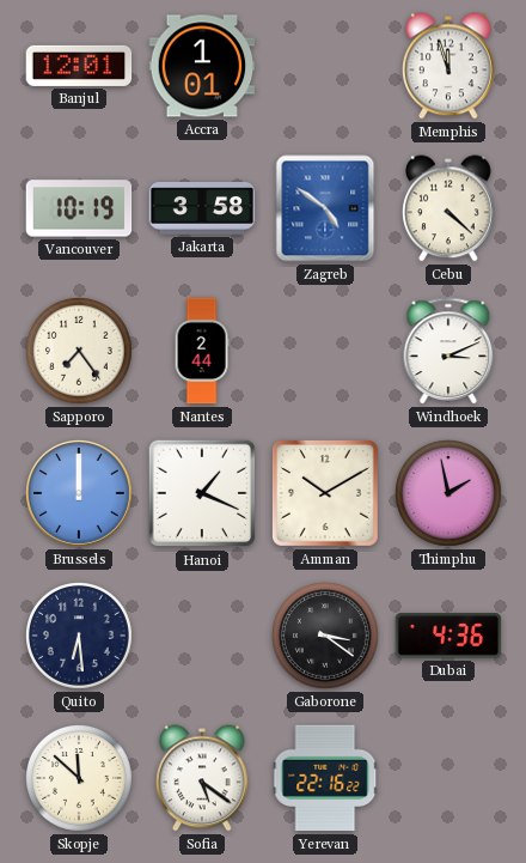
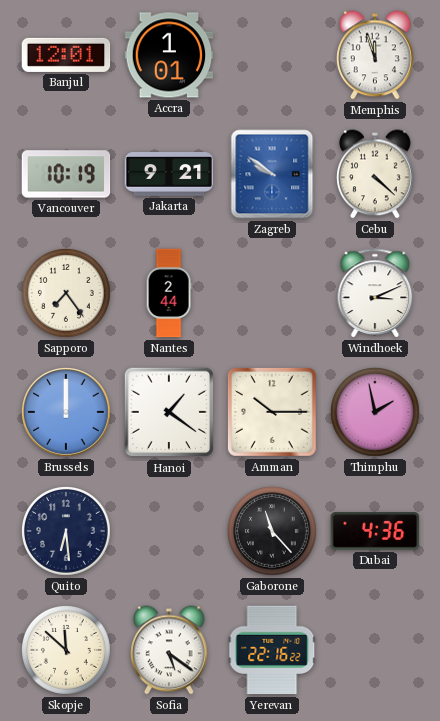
Jakarta: 3:58 -> 9:21 (169, 175)
Zagreb: 4:51 -> 9:51 (272, 174)
Hanoi: 1:19 -> 1:21 (169, 412)
Amman: 10:10 -> 10:15 (272, 412)
Gaborone: 3:21 -> 11:23 (273, 532)
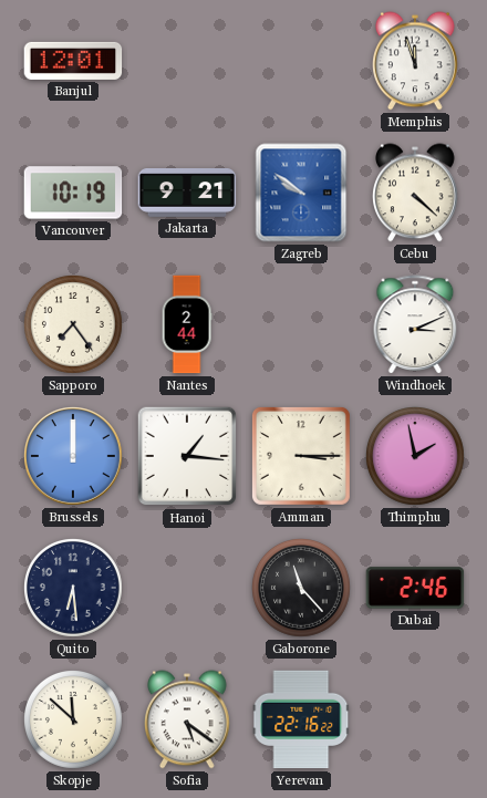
Accra: 1:01 -> none (169, 55)
Hanoi: 1:21 -> 1:16 (187, 456)
Amman: 10:15 -> 3:15 (301, 456)
Dubai: 4:36 -> 2:46 (415, 588)
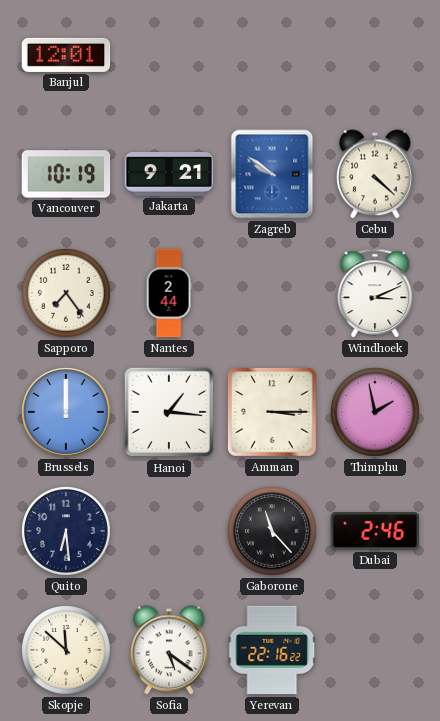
Memphis: 11:57 -> none (416, 61)
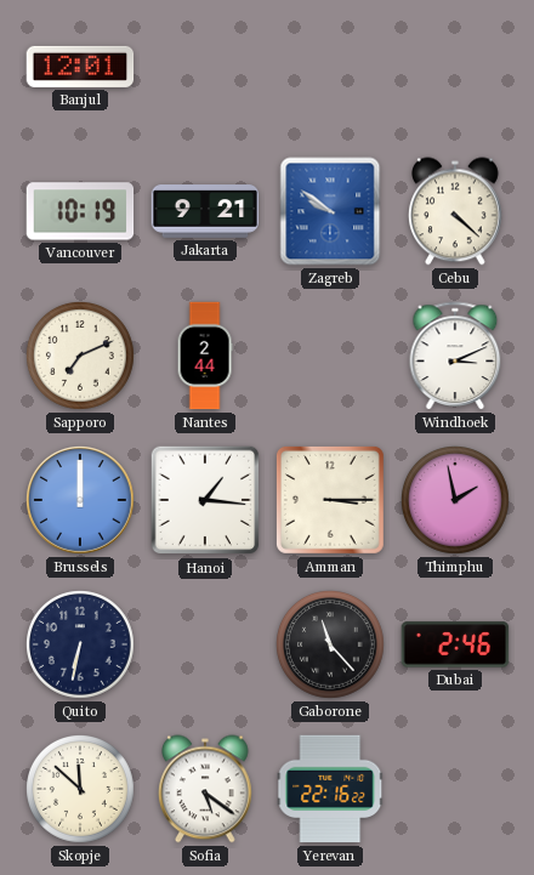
Sapporo: 7:24 -> 7:11 (81, 357)
Quito: 6:29 -> 6:32 (81, 646)
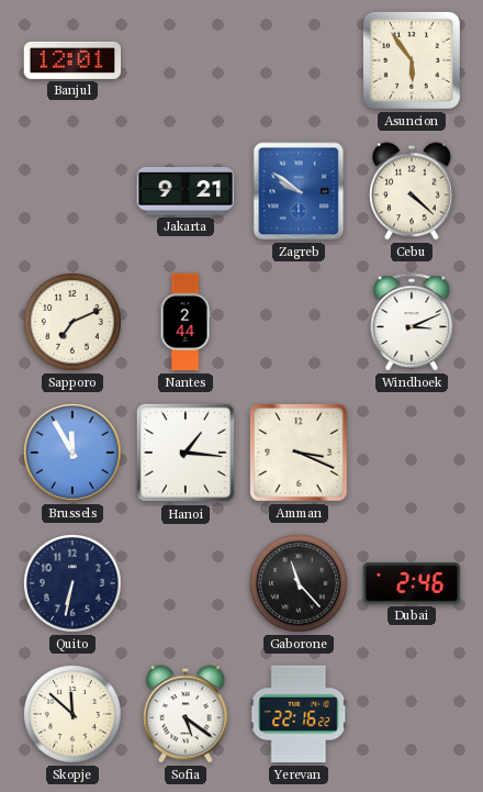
Asuncion: none -> 5:54 (412, 60)
Vancouver: 10:19 -> none (80, 211)
Brussels: 12:00 -> 11:55 (74, 454)
Amman: 3:15 -> 3:19 (299, 453)
Thimphu: 1:58 -> none (456, 501)
